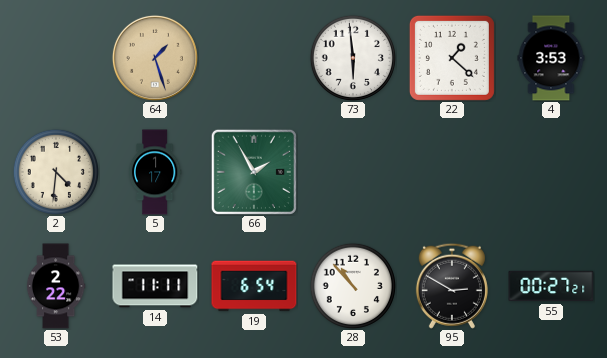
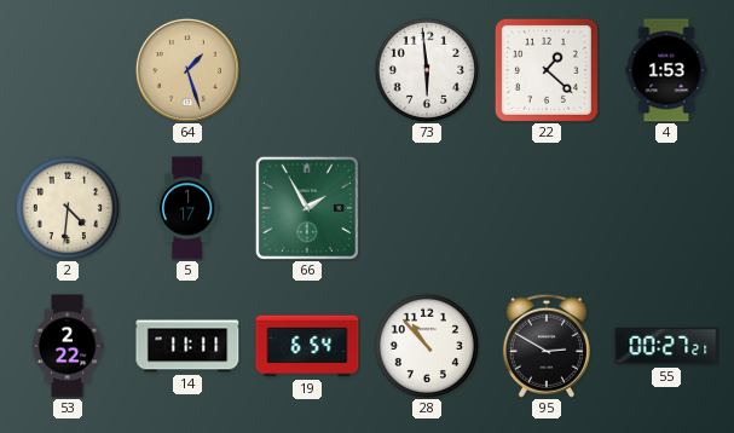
4: 3:53 -> 1:53 (666, 70)
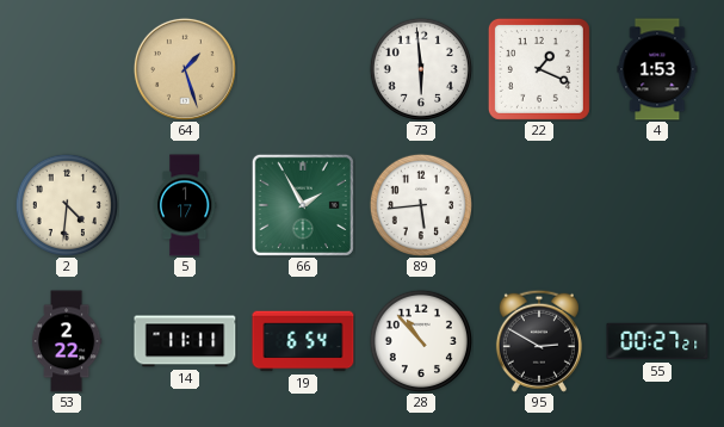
22: 1:22 -> 1:19 (539, 69)
89: none -> 5:44 (421, 205)
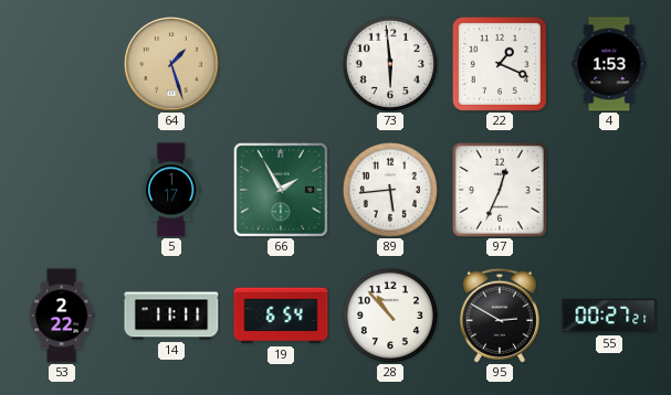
2: 4:31 -> none (67, 205)
97: none -> 12:34 (501, 191)
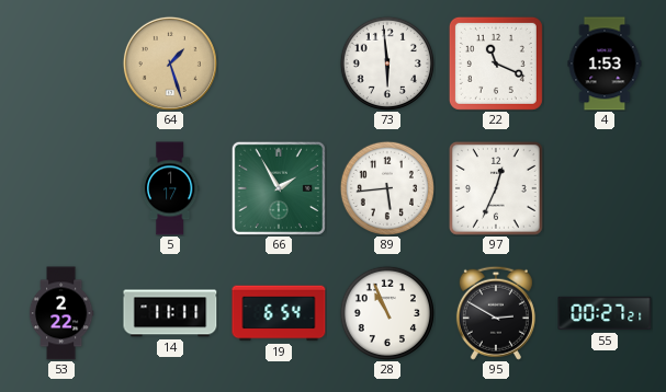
22: 1:19 -> 11:19 (496, 64)
28: 10:53 -> 10:56 (387, 313)
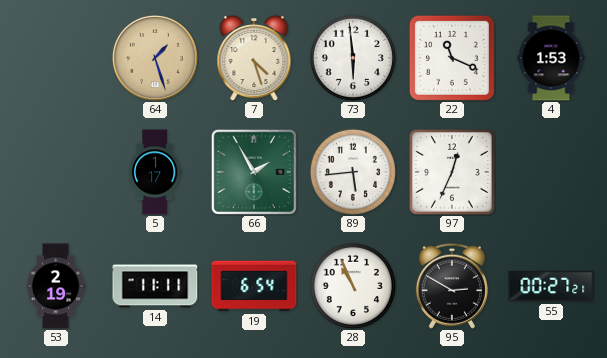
7: none -> 4:27 (254, 59)
53: 2:22 -> 2:19 (56, 286)
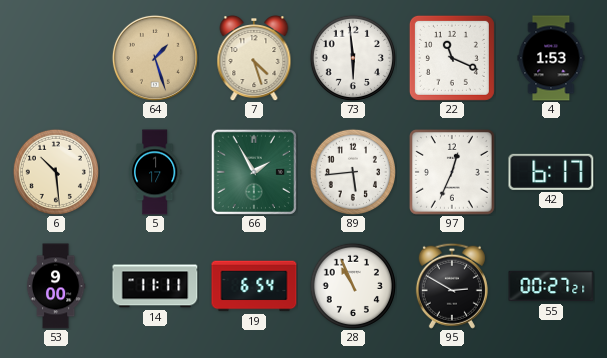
6: none -> 10:29 (56, 172)
42: none -> 6:17 (551, 172)
53: 2:19 -> 9:00 (56, 286)
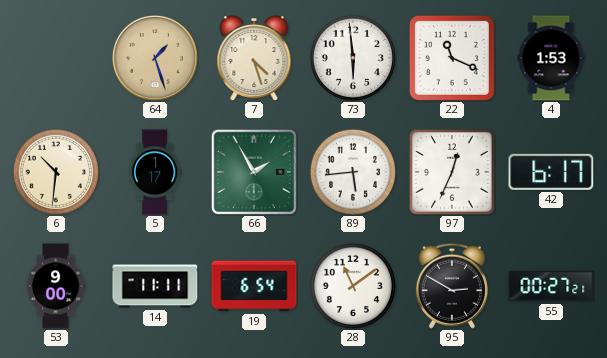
6: 10:29 -> 10:31 (56, 172)
28: 10:56 -> 11:09 (353, 286)
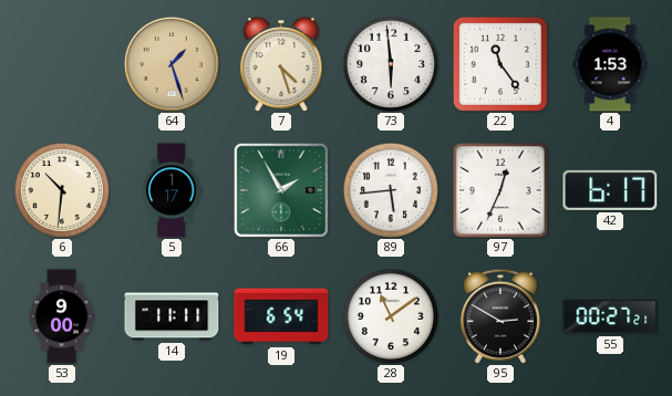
22: 11:19 -> 11:24 (500, 64)
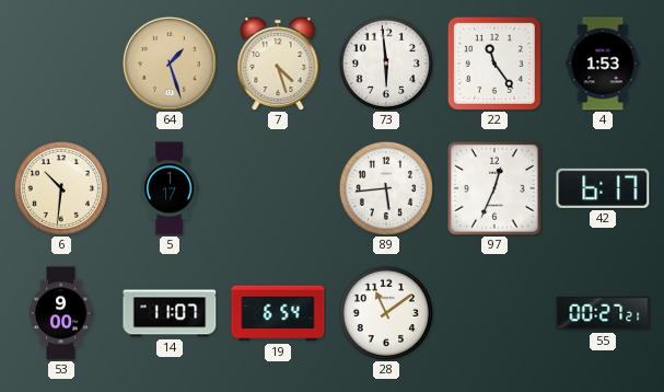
66: 1:55 -> none (281, 190)
14: 11:11 -> 11:07 (170, 313)
95: 2:50 -> none (500, 316)
